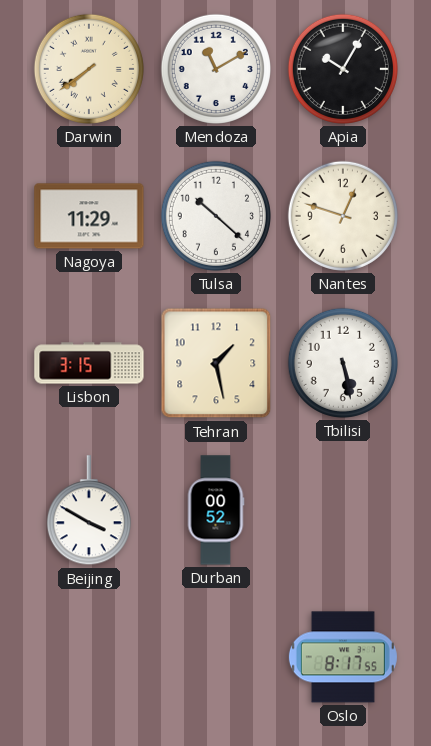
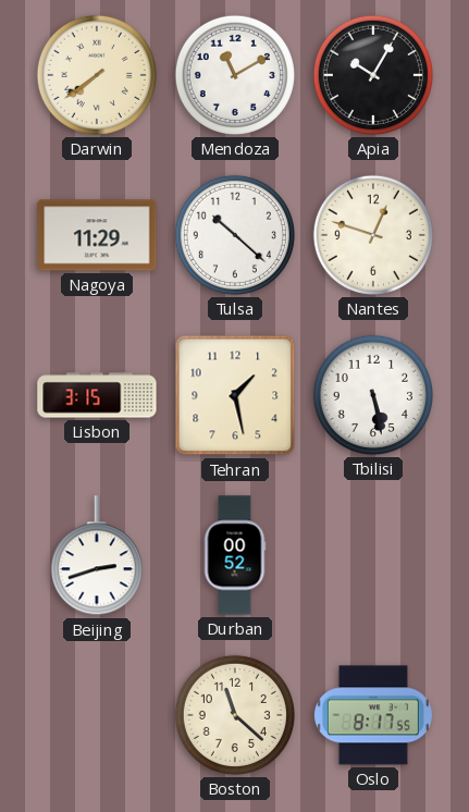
Beijing: 3:50 -> 2:42 (97, 556)
Boston: none -> 11:22 (235, 715)
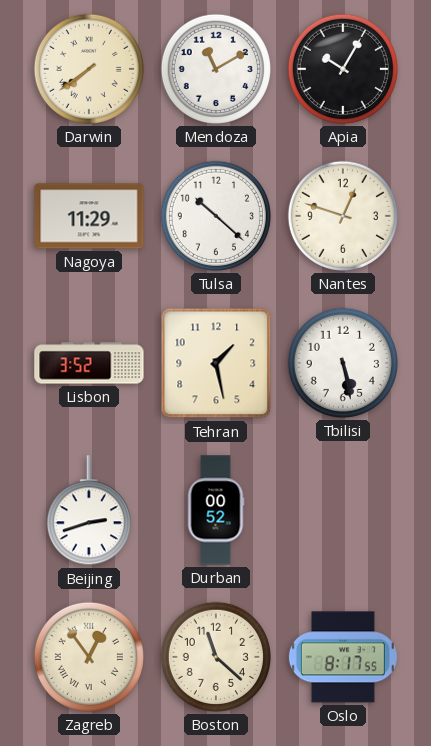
Lisbon: 3:15 -> 3:52 (89, 363)
Zagreb: none -> 12:54 (89, 657)
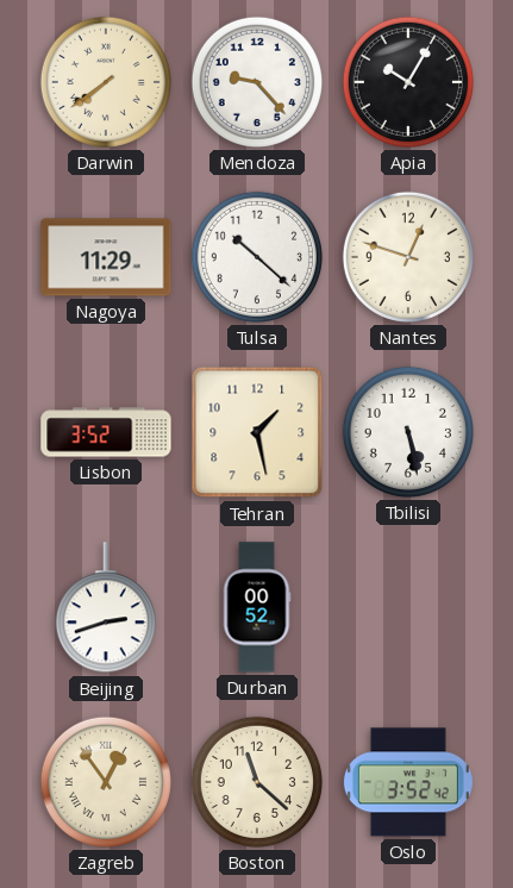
Mendoza: 11:10 -> 9:23 (257, 82)
Oslo: 8:17 -> 3:52 (408, 782)
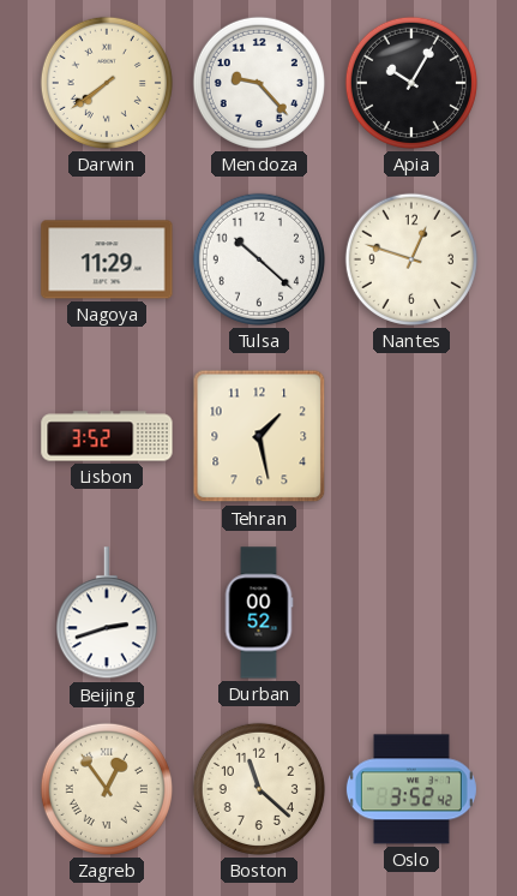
Tbilisi: 5:28 -> none (408, 432)
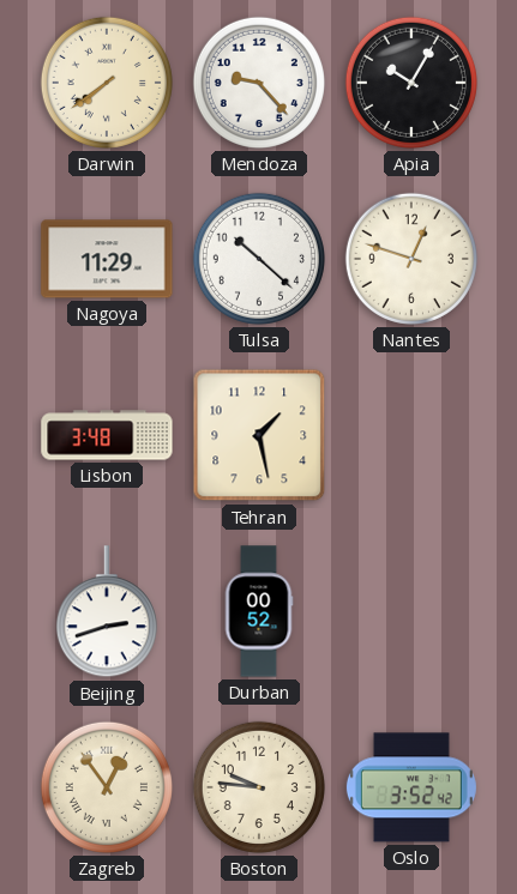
Lisbon: 3:52 -> 3:48 (107, 435)
Boston: 11:22 -> 9:46 (259, 787)
